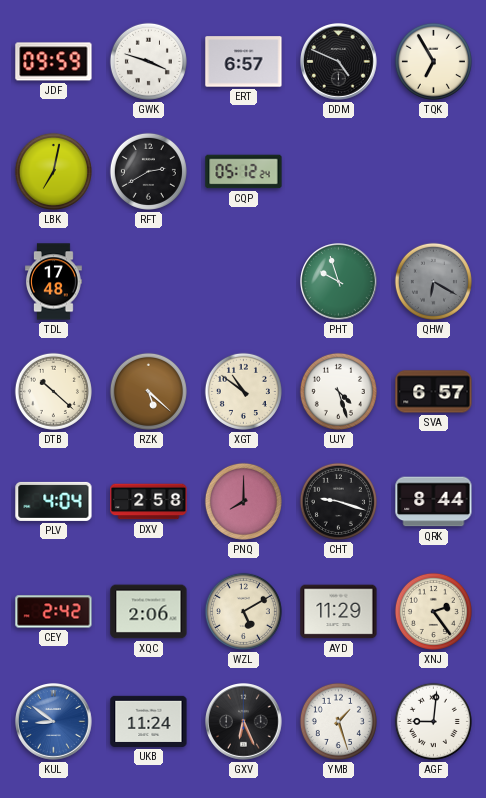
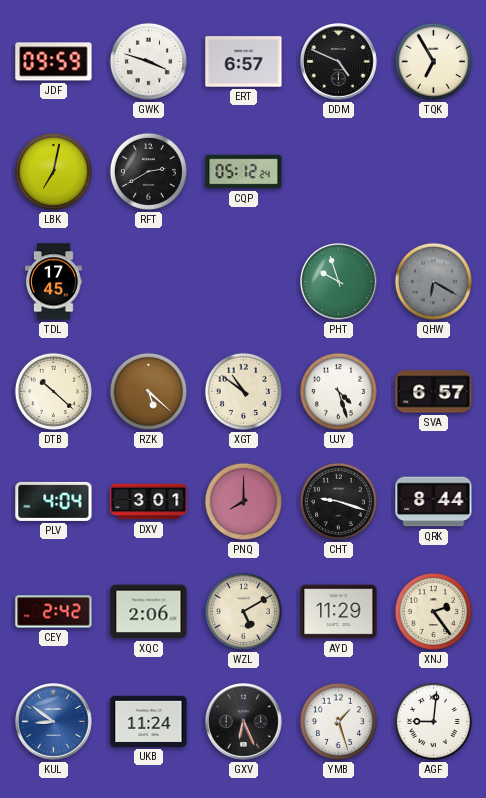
TDL: 17:48 -> 17:45 (54, 282)
DXV: 2:58 -> 3:01 (149, 502)
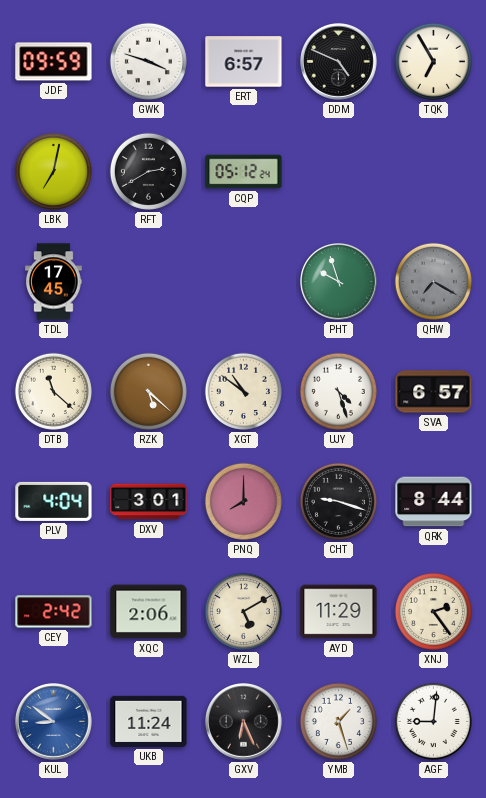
QHW: 6:20 -> 7:20 (433, 281)
DTB: 10:22 -> 11:22 (53, 391)
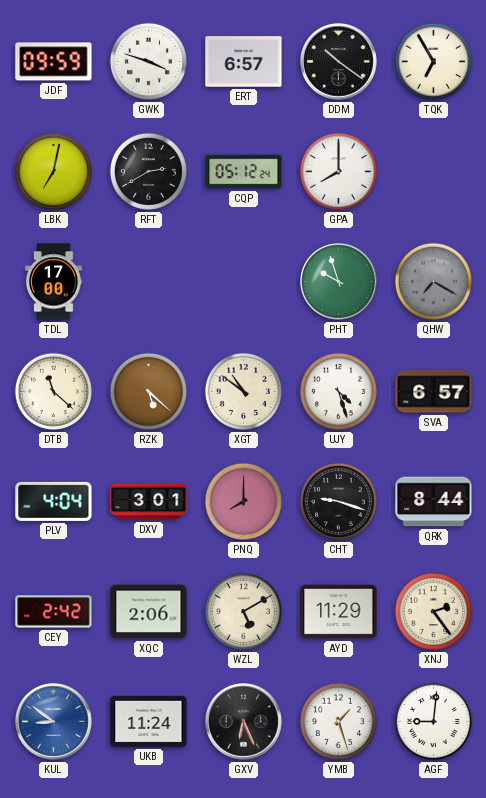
DDM: 4:49 -> 10:21 (339, 62)
GPA: none -> 8:00 (338, 171)
TDL: 17:45 -> 17:00 (54, 282)
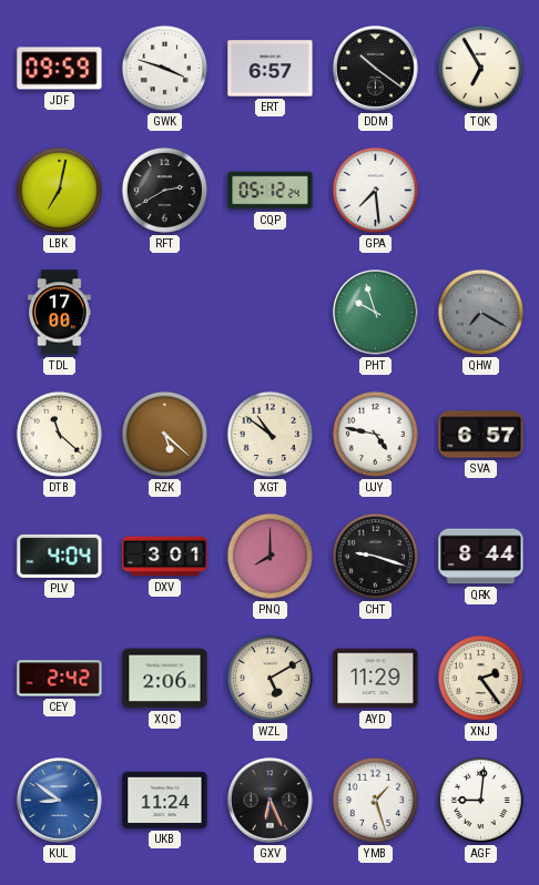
GPA: 8:00 -> 7:29 (375, 190)
UJY: 4:27 -> 4:47 (375, 434)
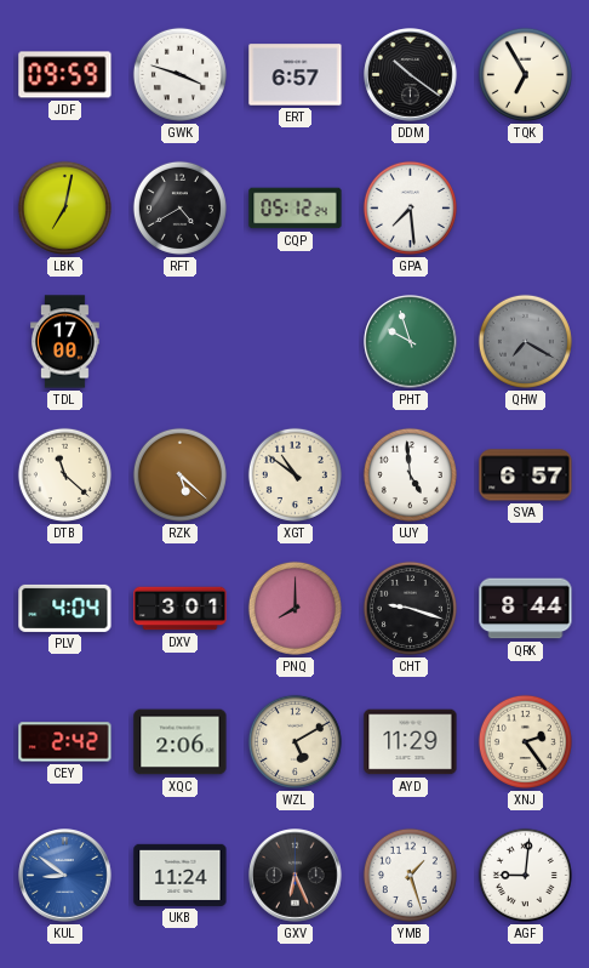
RFT: 2:40 -> 4:40 (179, 207)
UJY: 4:47 -> 4:59 (410, 474)
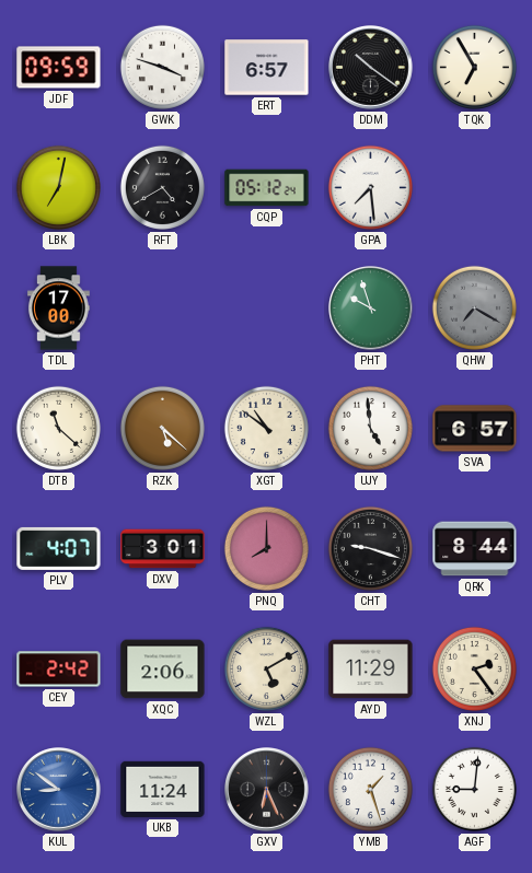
PLV: 4:04 -> 4:07 (59, 548)
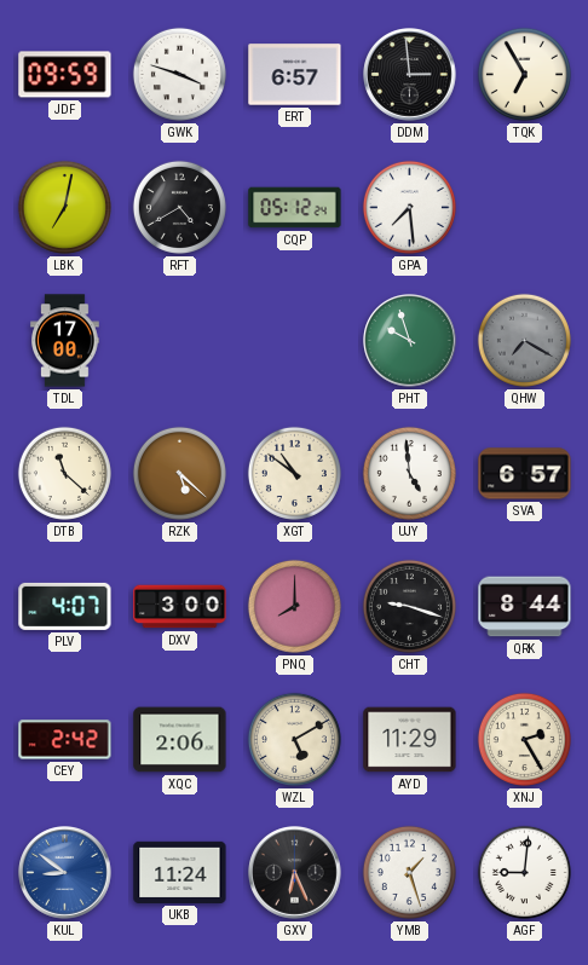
DDM: 10:21 -> 2:59 (410, 75)
DXV: 3:01 -> 3:00 (180, 607)
XNJ: 2:24 -> 2:25 (524, 739)
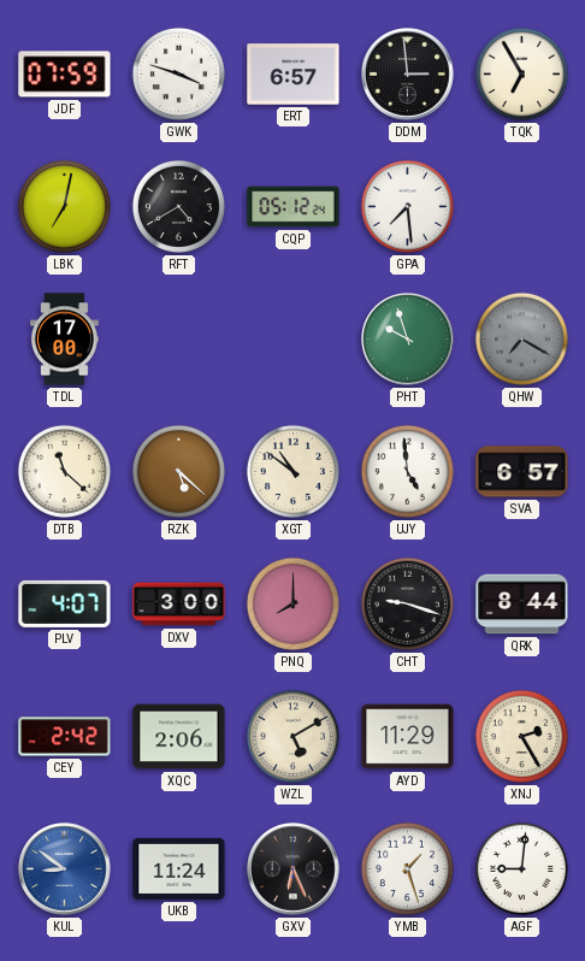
JDF: 09:59 -> 07:59 (65, 75)
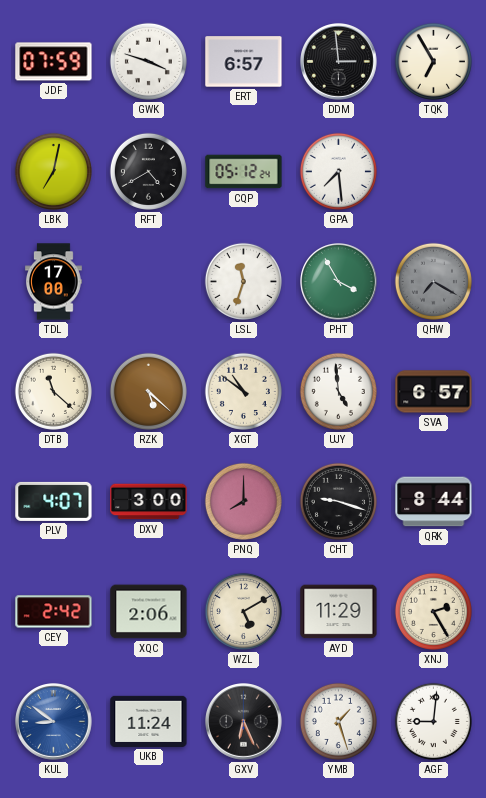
LSL: none -> 11:33 (243, 281)
PHT: 9:57 -> 3:55 (339, 282)
